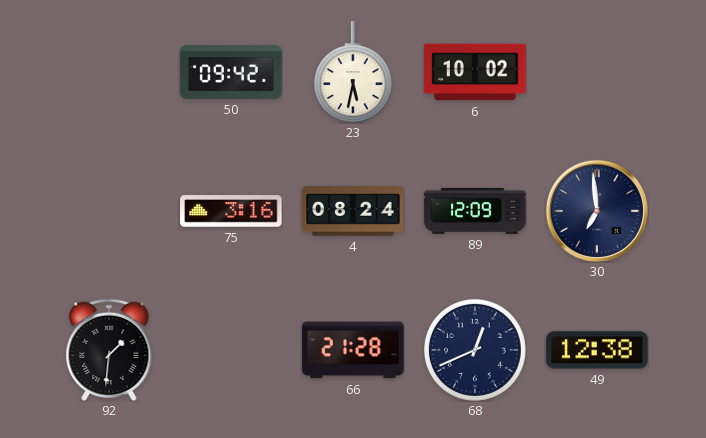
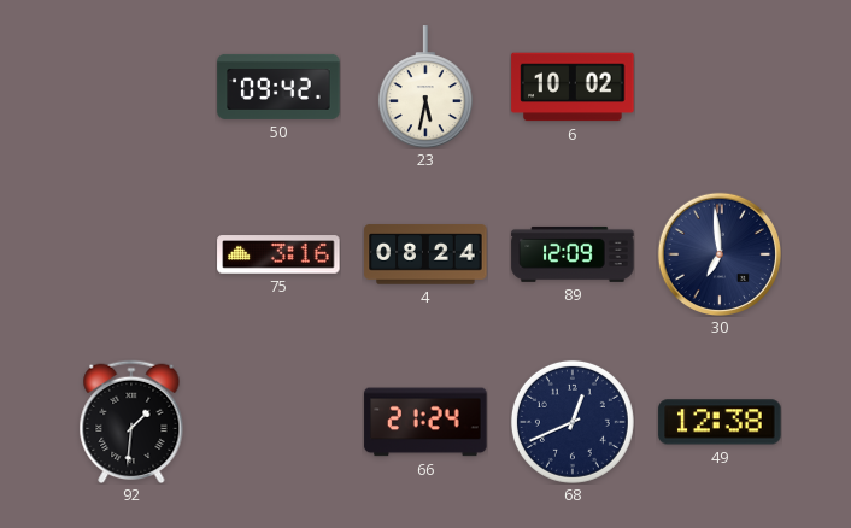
66: 21:28 -> 21:24 (425, 422)
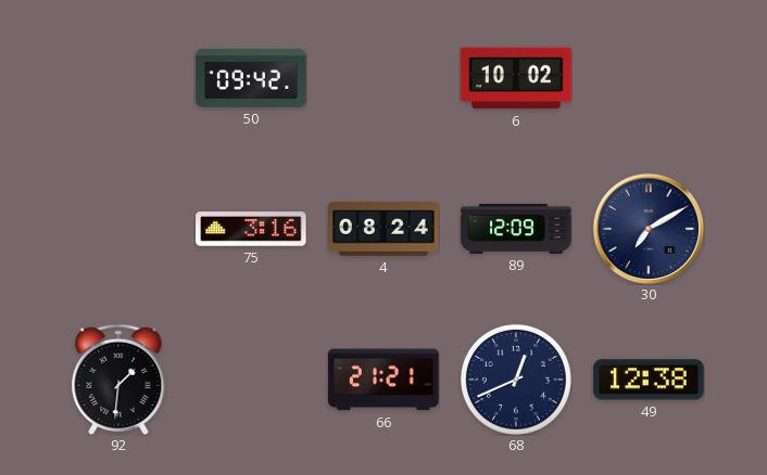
23: 5:32 -> none (425, 87)
30: 6:59 -> 7:10 (647, 228)
66: 21:24 -> 21:21 (383, 380)
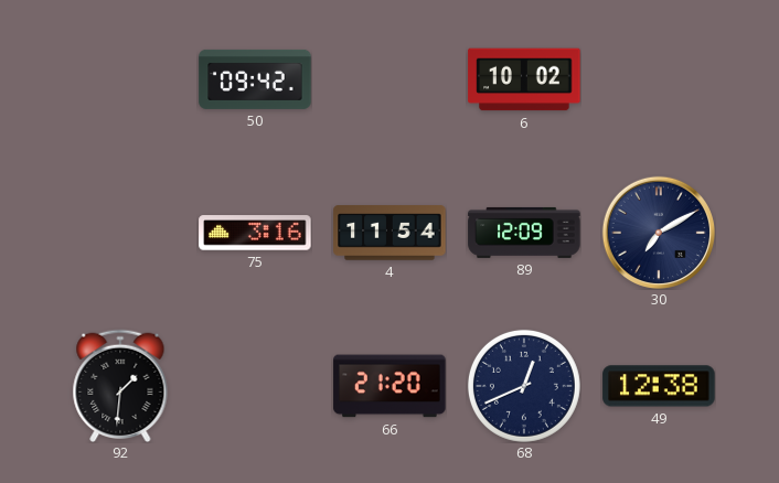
4: 08:24 -> 11:54 (390, 233)
66: 21:21 -> 21:20 (390, 386)
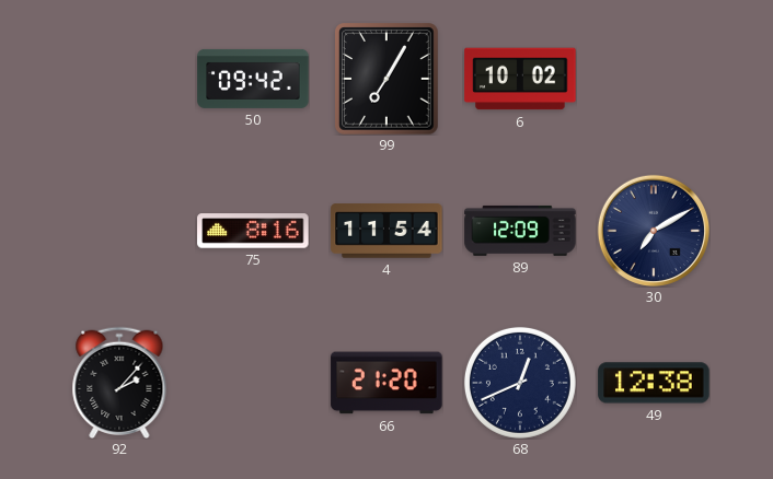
99: none -> 7:05 (388, 79)
75: 3:16 -> 8:16 (253, 231)
92: 1:31 -> 2:07 (119, 382)
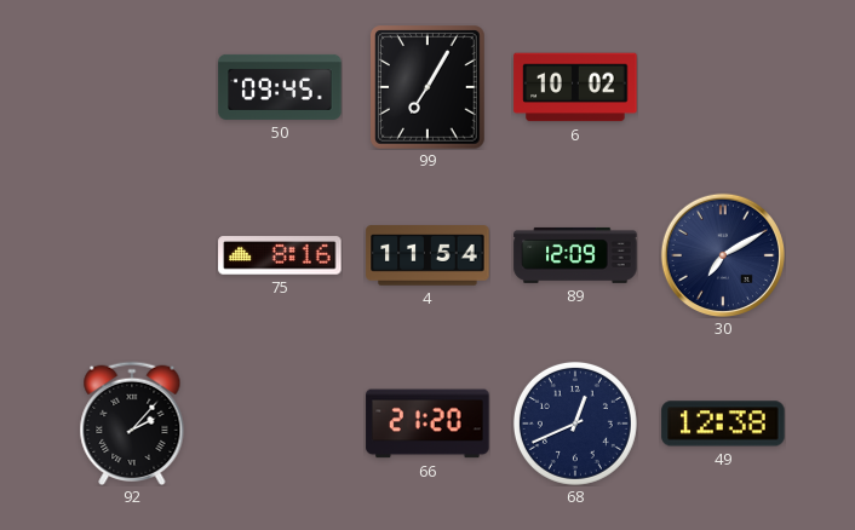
50: 09:42 -> 09:45 (280, 87)
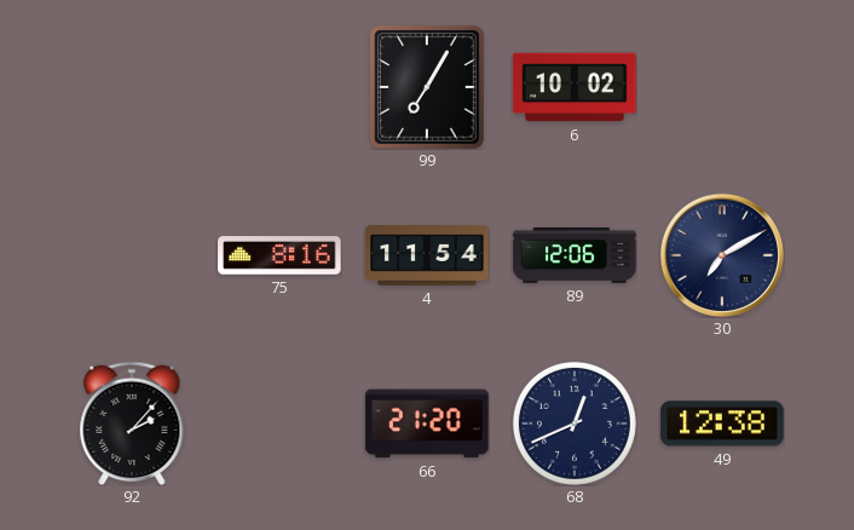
50: 09:45 -> none (280, 87)
89: 12:09 -> 12:06 (575, 255)
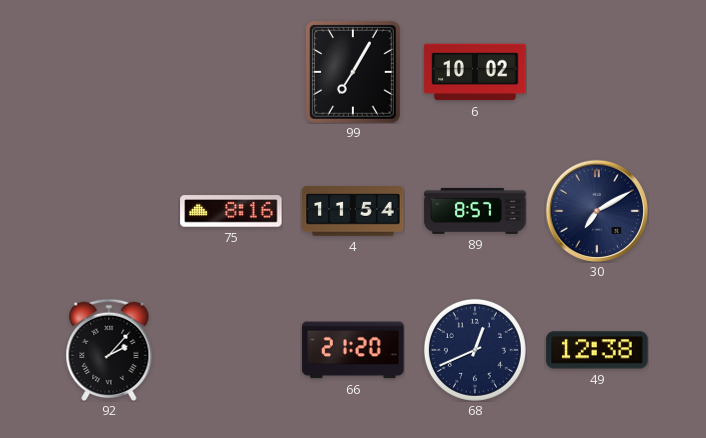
89: 12:06 -> 8:57 (475, 211)
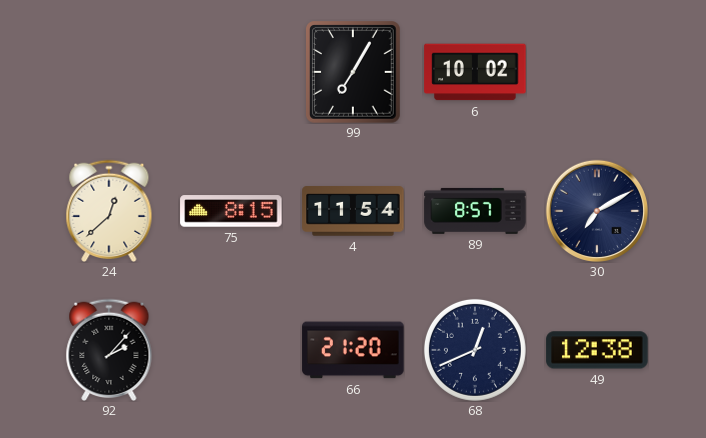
24: none -> 12:38 (109, 210)
75: 8:16 -> 8:15 (231, 211)
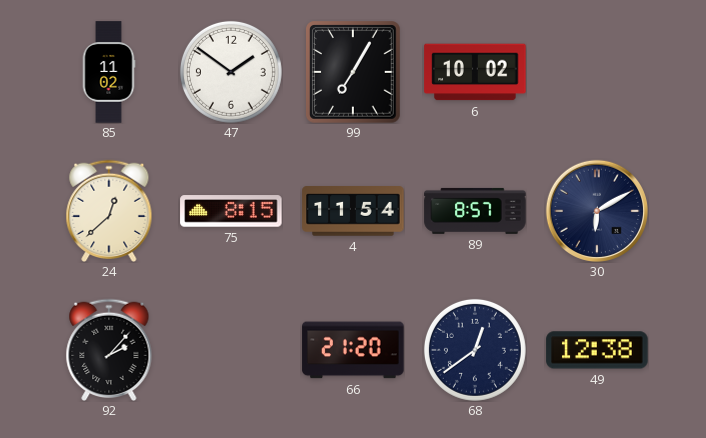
85: none -> 11:02 (109, 72)
47: none -> 1:51 (231, 72)
30: 7:10 -> 6:10 (596, 210)
68: 12:41 -> 12:39 (475, 350)
